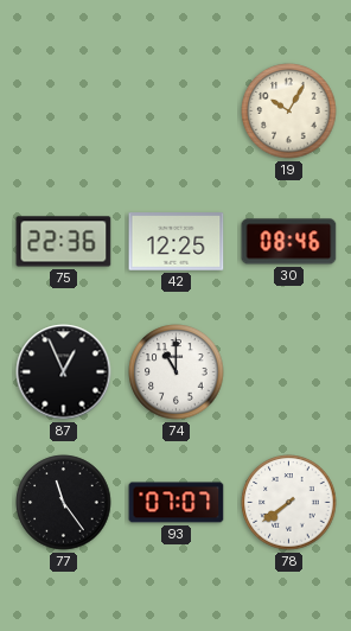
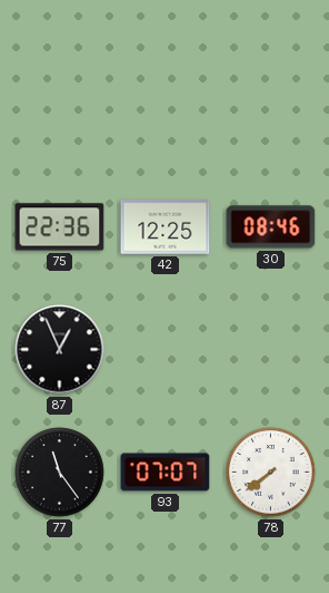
19: 10:05 -> none (289, 111)
74: 11:00 -> none (177, 372)
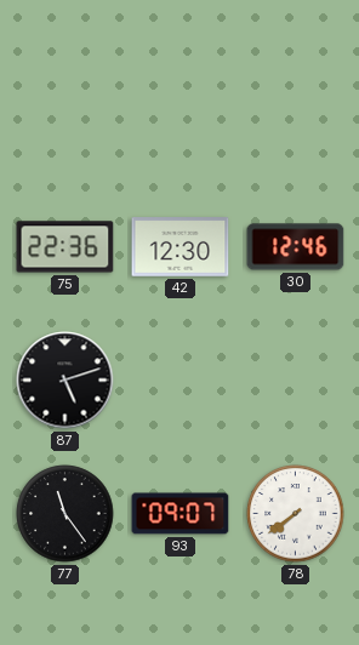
42: 12:25 -> 12:30 (181, 247)
30: 08:46 -> 12:46 (296, 247)
87: 12:56 -> 5:12 (65, 381)
93: 07:07 -> 09:07 (181, 514)
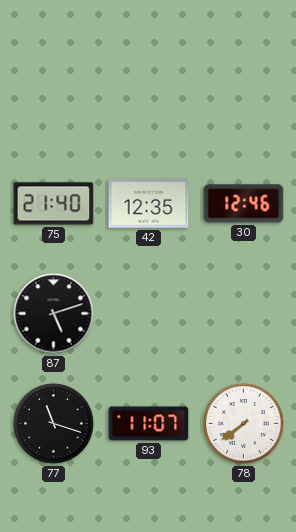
75: 22:36 -> 21:40 (54, 204)
42: 12:30 -> 12:35 (149, 204)
77: 11:24 -> 11:18 (54, 424)
93: 09:07 -> 11:07 (149, 424)
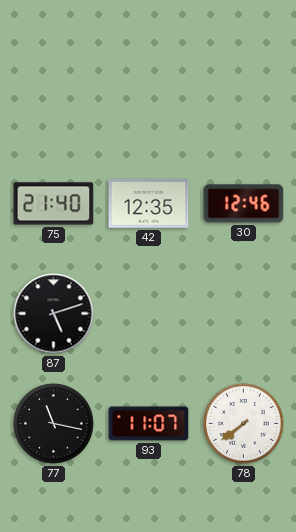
77: 11:18 -> 11:17 (54, 424)
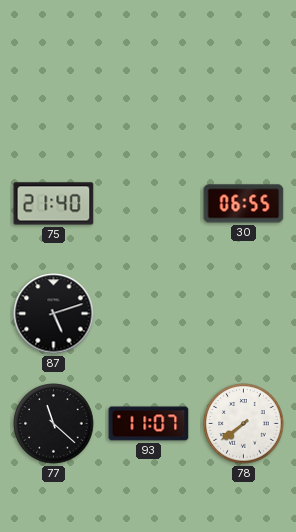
42: 12:35 -> none (149, 204)
30: 12:46 -> 06:55 (244, 204)
77: 11:17 -> 11:22 (54, 424)
